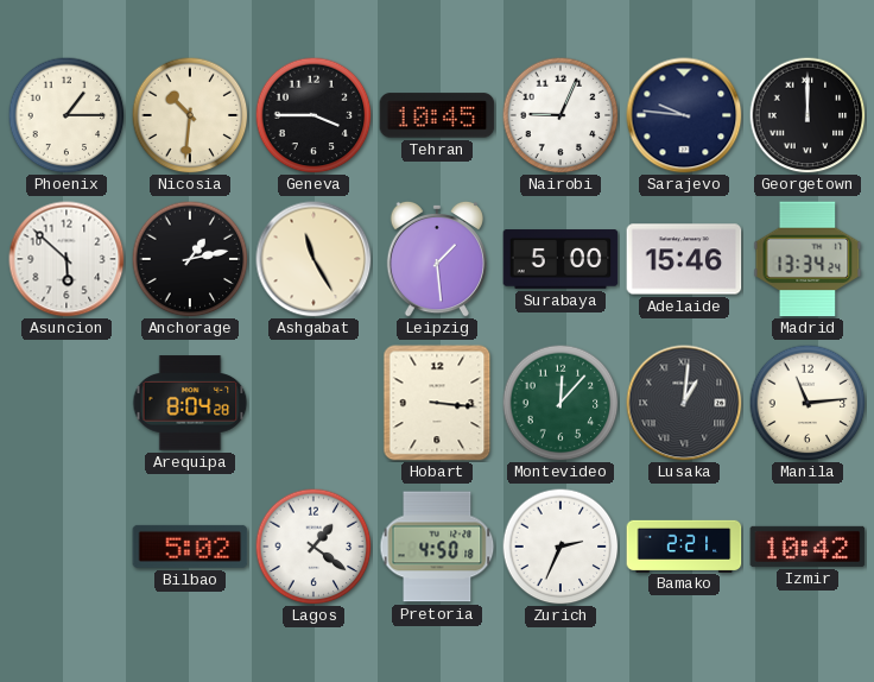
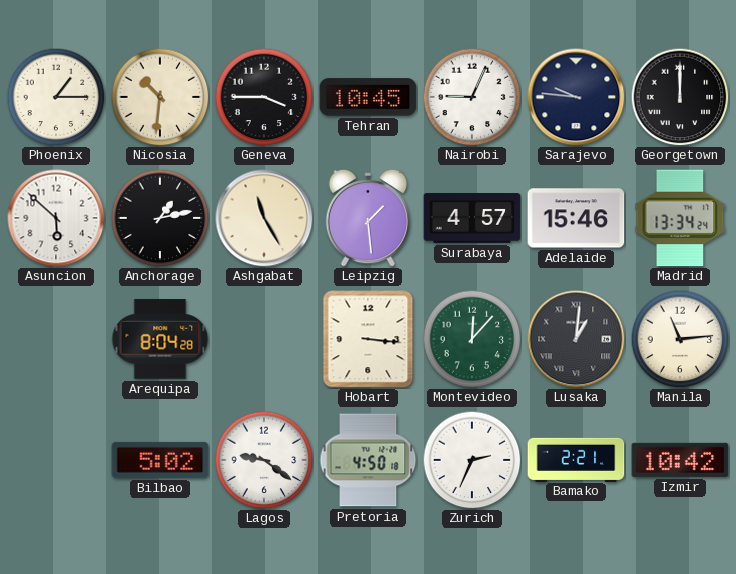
Surabaya: 5:00 -> 4:57 (472, 218)
Lagos: 1:21 -> 9:21 (264, 460)
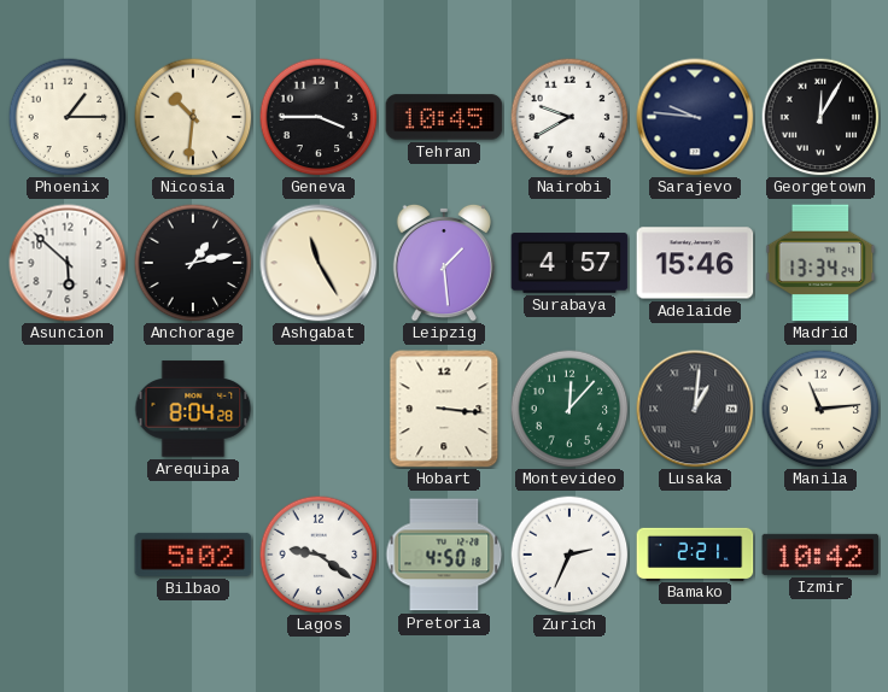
Nairobi: 9:04 -> 9:40 (569, 117)
Georgetown: 12:00 -> 12:05 (820, 117)
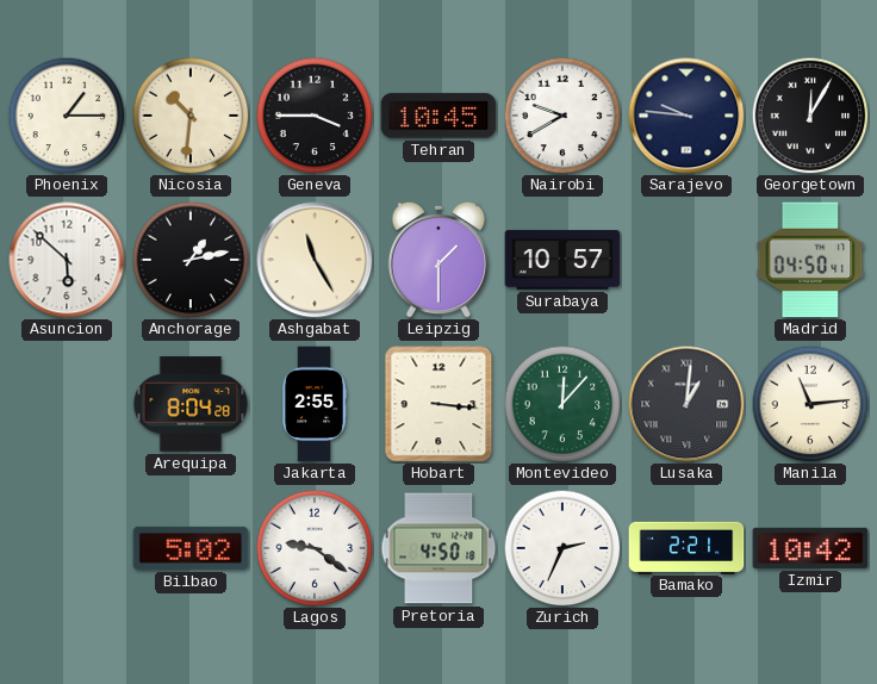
Leipzig: 1:29 -> 1:30 (437, 260)
Surabaya: 4:57 -> 10:57 (562, 260)
Adelaide: 15:46 -> none (695, 263)
Madrid: 13:34 -> 04:50 (810, 260)
Jakarta: none -> 2:55 (315, 404)
